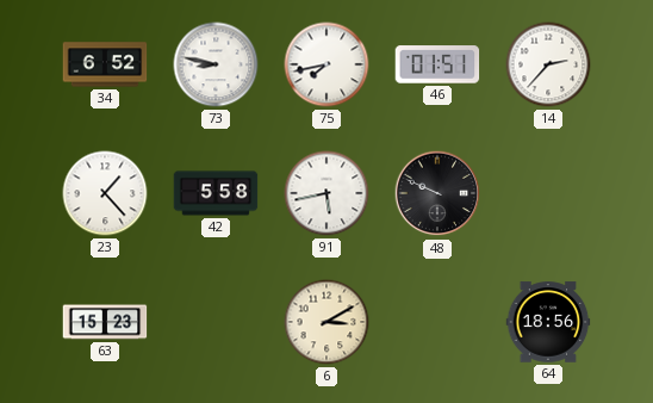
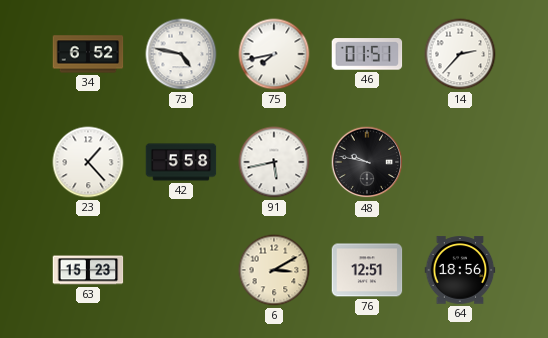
73: 8:47 -> 4:47 (181, 54)
48: 9:49 -> 9:47 (367, 162)
76: none -> 12:51 (367, 270)
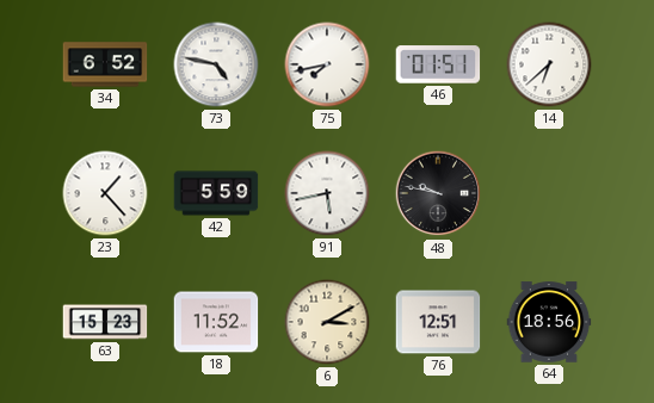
14: 2:37 -> 6:38 (549, 64)
42: 5:58 -> 5:59 (216, 193)
18: none -> 11:52 (216, 322)
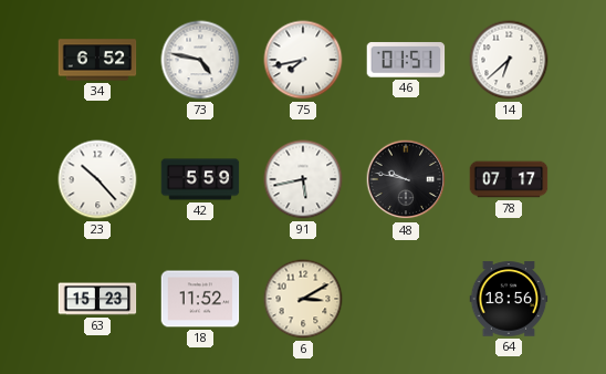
23: 1:23 -> 10:23 (97, 179)
78: none -> 07:17 (509, 179)
76: 12:51 -> none (438, 322)
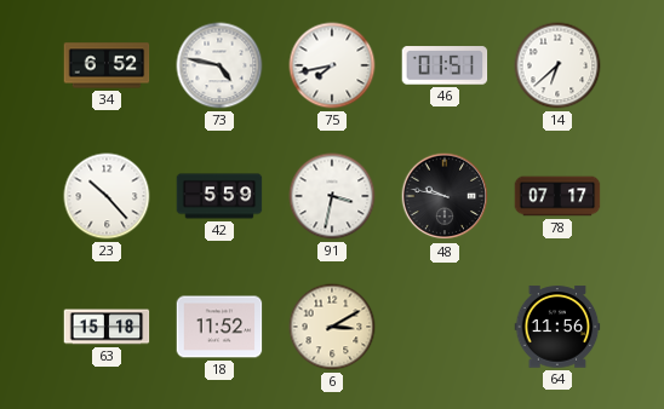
91: 5:43 -> 3:32 (332, 196)
63: 15:23 -> 15:18 (107, 327)
64: 18:56 -> 11:56 (557, 327)
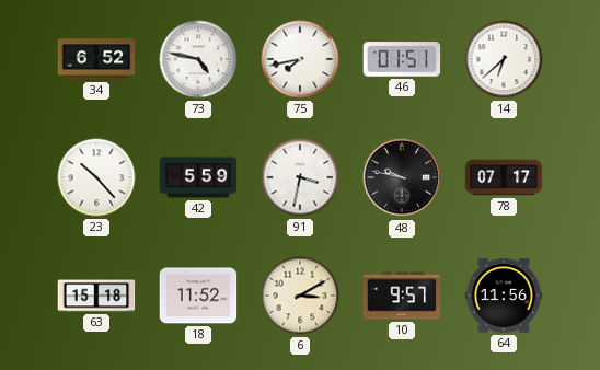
10: none -> 9:57 (402, 296)
